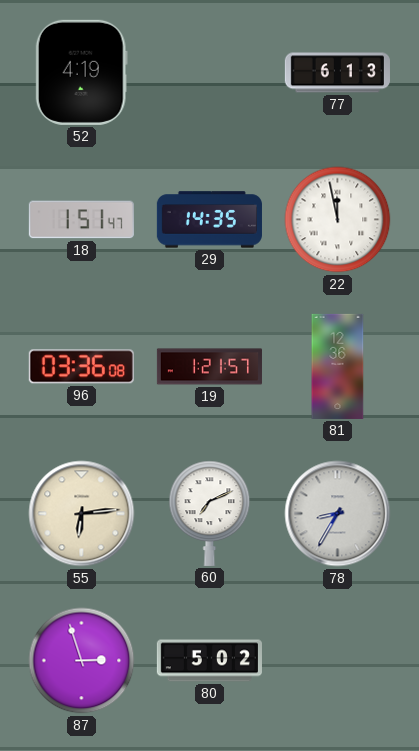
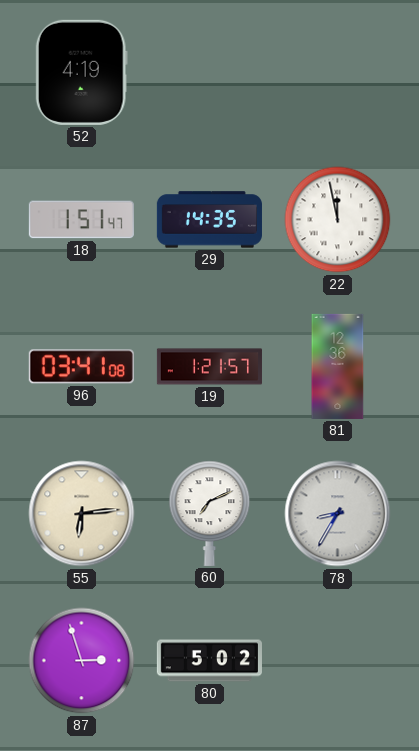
77: 6:13 -> none (337, 73)
96: 03:36 -> 03:41 (81, 367)
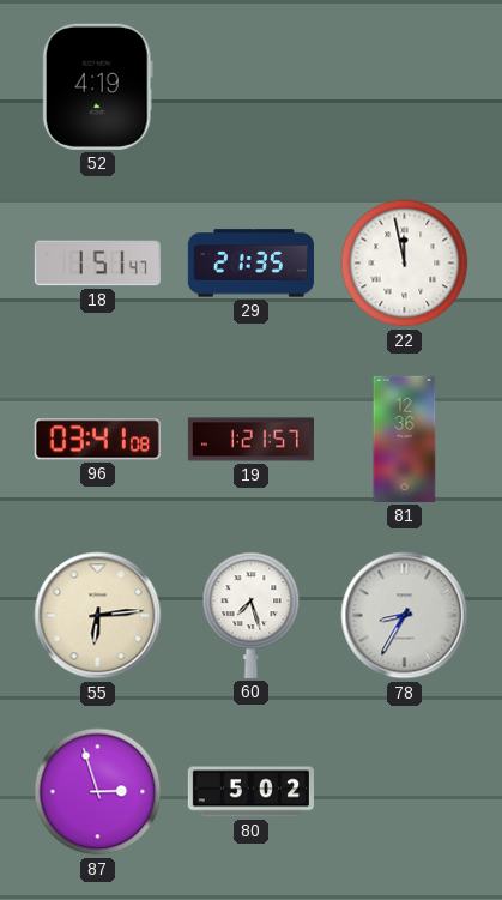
29: 14:35 -> 21:35 (250, 264)
60: 7:11 -> 7:27 (252, 615)
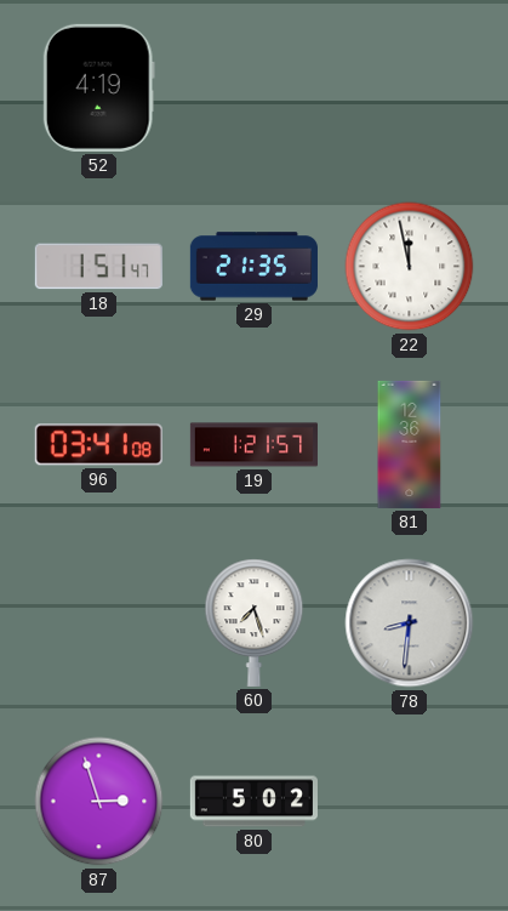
55: 6:14 -> none (98, 616)
78: 8:35 -> 8:31 (410, 624)
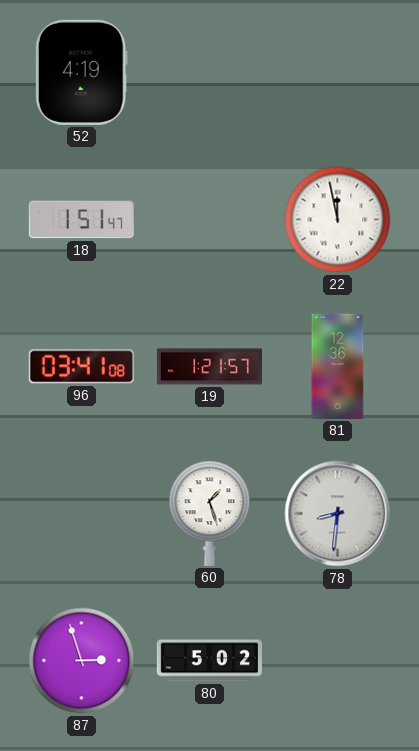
29: 21:35 -> none (253, 267)
60: 7:27 -> 1:27 (210, 513)
